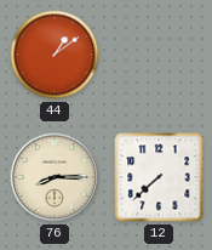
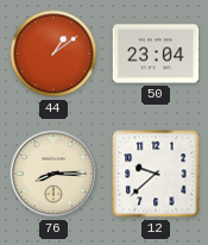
50: none -> 23:04 (156, 54)
12: 7:38 -> 9:38 (156, 174)
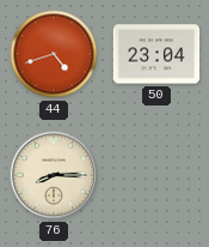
44: 1:09 -> 4:42 (54, 54)
12: 9:38 -> none (156, 174)
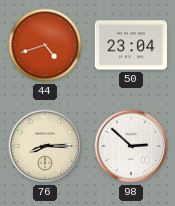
98: none -> 2:52 (131, 146)
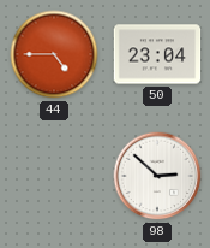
44: 4:42 -> 4:45 (54, 54)
76: 8:15 -> none (45, 146)
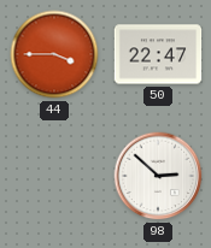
44: 4:45 -> 3:45 (54, 54)
50: 23:04 -> 22:47 (158, 54)
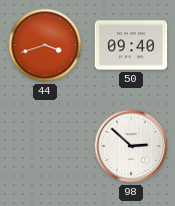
44: 3:45 -> 3:42 (45, 45)
50: 22:47 -> 09:40 (131, 45)
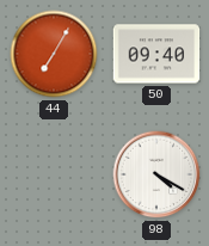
44: 3:42 -> 7:05 (54, 54)
98: 2:52 -> 4:20 (156, 174)
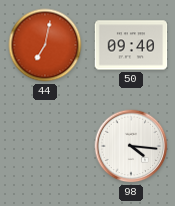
44: 7:05 -> 7:02 (45, 45)
98: 4:20 -> 4:16 (131, 146)
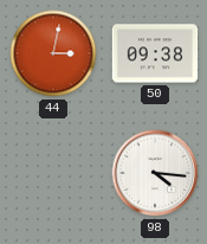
44: 7:02 -> 3:02 (53, 53)
50: 09:40 -> 09:38 (155, 53)
